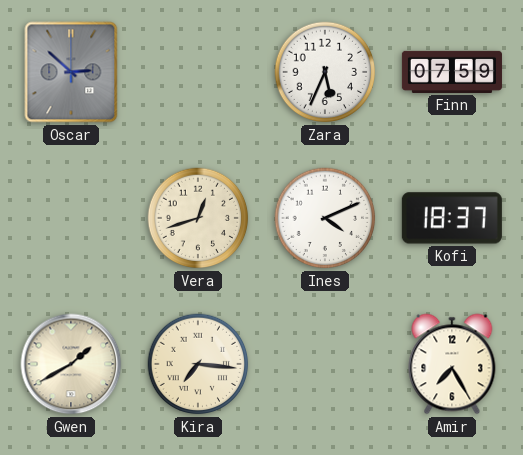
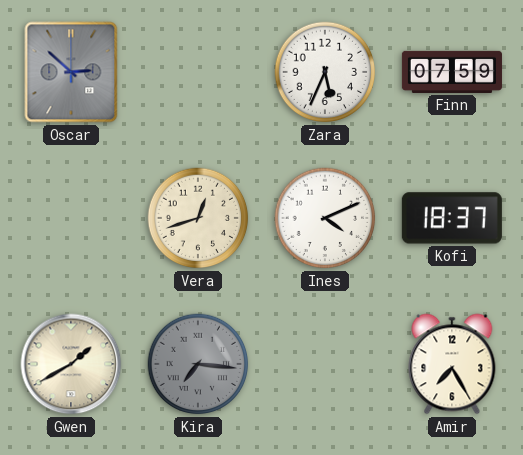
Kira dial: cream -> grey (198, 364)
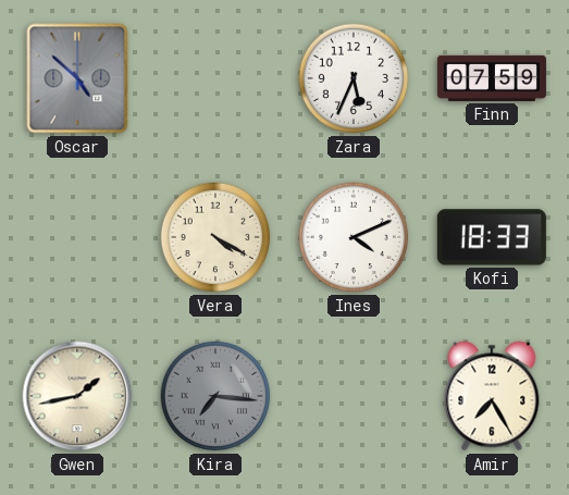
Oscar: 2:52 -> 4:52 (77, 78)
Vera: 12:42 -> 4:20 (215, 237)
Kofi: 18:37 -> 18:33 (492, 237)
Gwen: 1:40 -> 1:43 (77, 396)
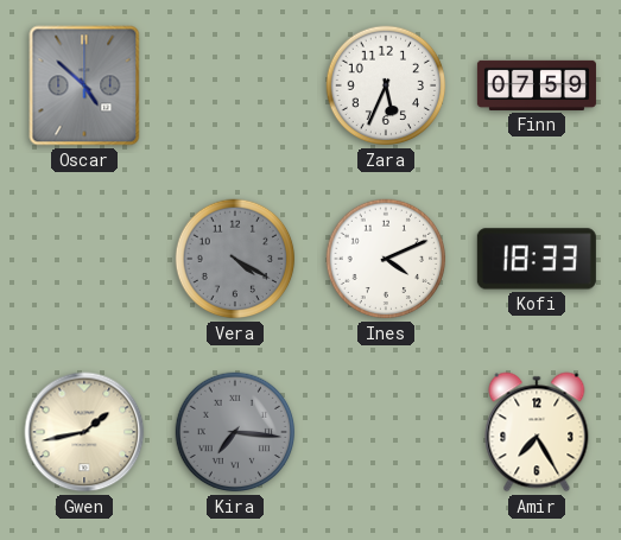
Vera dial: cream -> grey (235, 259)
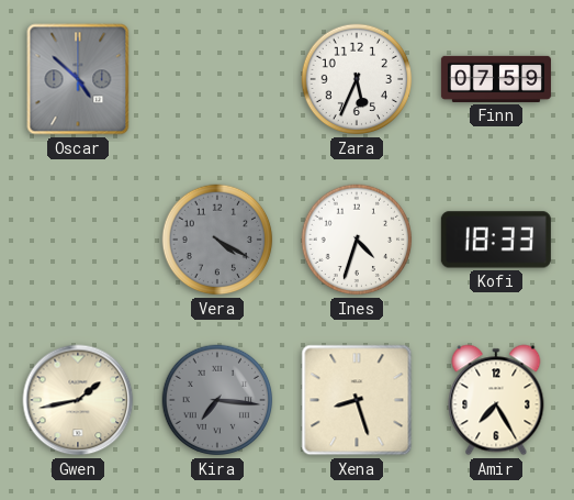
Ines: 4:11 -> 4:33 (357, 240)
Xena: none -> 8:27 (357, 400)
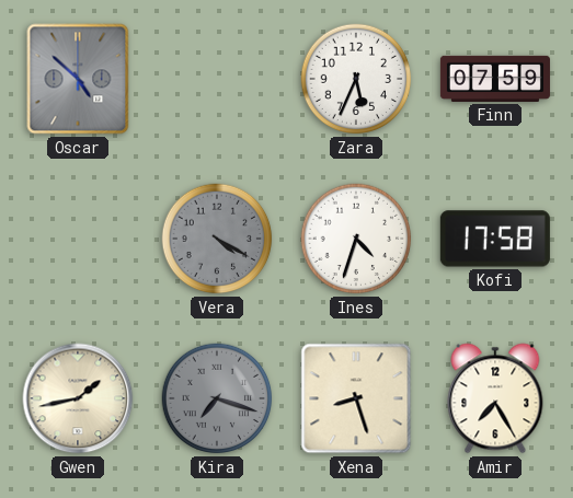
Kofi: 18:33 -> 17:58 (495, 239)
Kira: 7:16 -> 7:18 (217, 398)
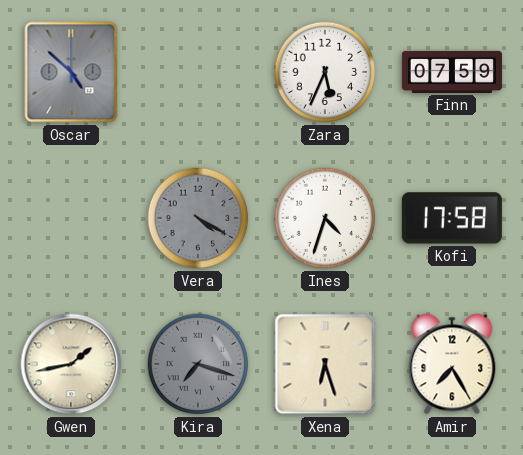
Xena: 8:27 -> 6:27 (325, 364)
